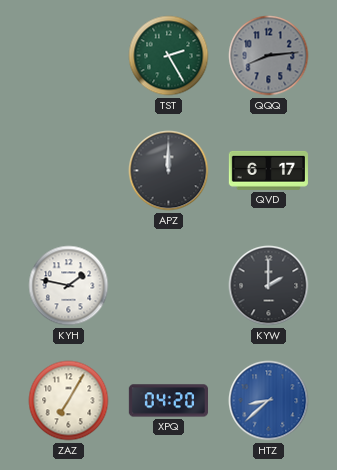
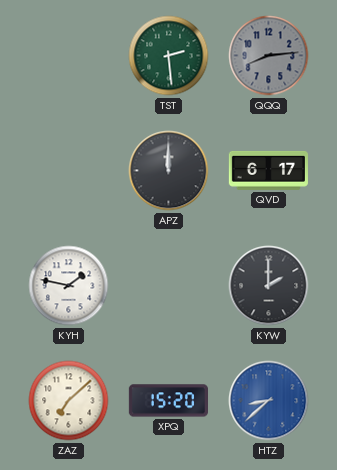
TST: 2:25 -> 2:29 (169, 56)
ZAZ: 7:05 -> 7:08 (69, 401)
XPQ: 04:20 -> 15:20 (168, 401)
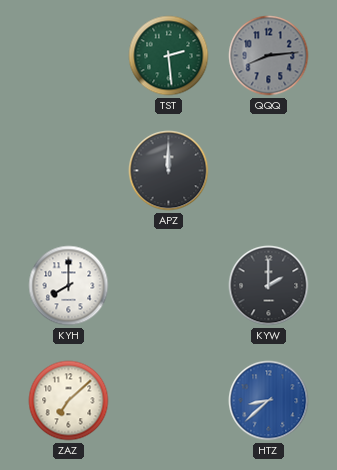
QVD: 6:17 -> none (268, 170)
KYH: 1:47 -> 8:00 (69, 286)
XPQ: 15:20 -> none (168, 401)
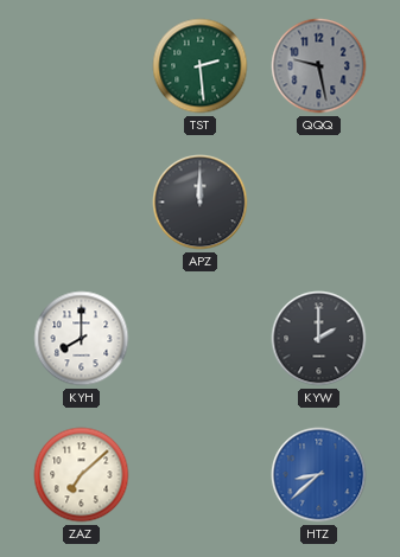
QQQ: 8:14 -> 9:28 (319, 66)
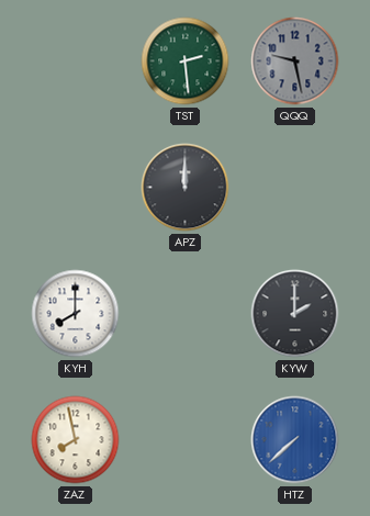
ZAZ: 7:08 -> 7:58 (76, 440)
HTZ: 8:38 -> 7:38 (295, 440)
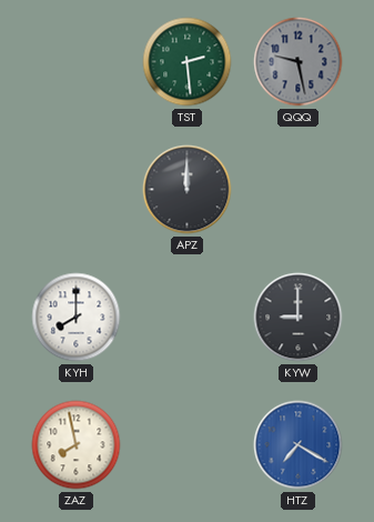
KYW: 2:00 -> 9:00 (299, 318)
HTZ: 7:38 -> 7:20 (299, 445)
